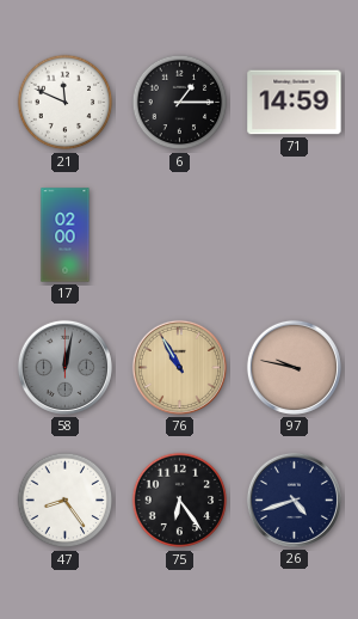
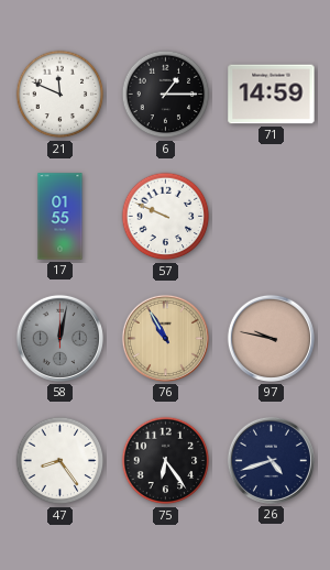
17: 02:00 -> 01:55 (61, 217)
57: none -> 9:49 (166, 217)
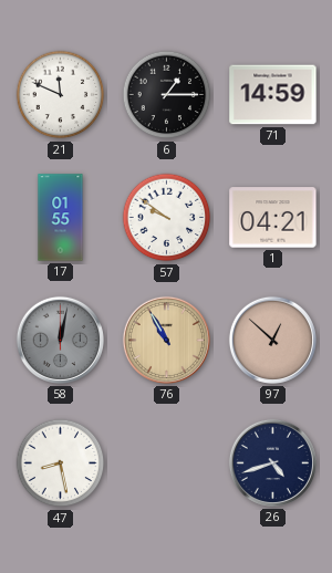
57: 9:49 -> 9:51 (167, 218)
1: none -> 04:21 (273, 218)
97: 9:47 -> 12:52 (272, 340)
47: 8:24 -> 8:28 (61, 463)
75: 6:24 -> none (166, 461)
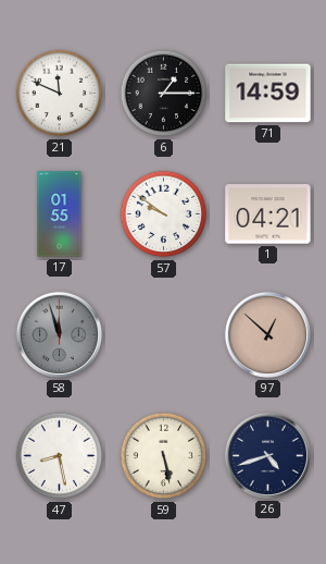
58: 12:02 -> 11:57 (59, 334)
76: 10:55 -> none (166, 340)
59: none -> 5:28 (164, 456)
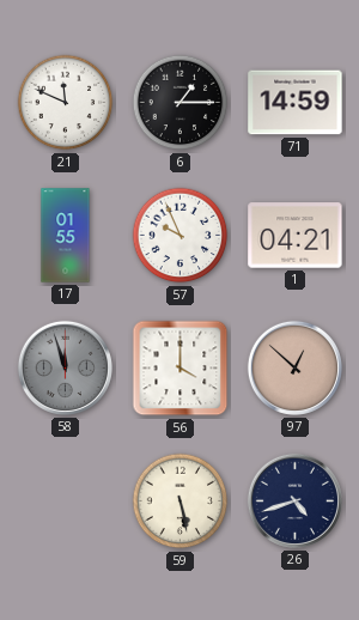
57: 9:51 -> 9:56 (181, 236)
56: none -> 4:00 (181, 369)
47: 8:28 -> none (60, 456)
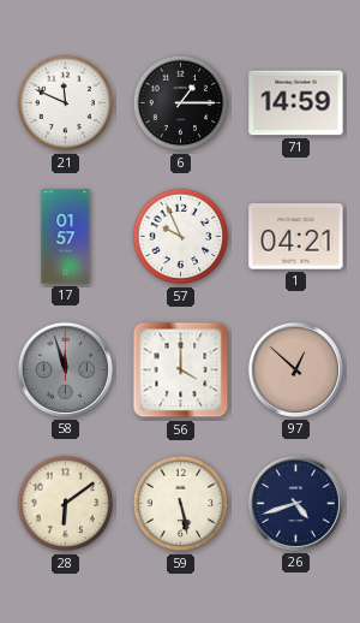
17: 01:55 -> 01:57 (66, 237)
28: none -> 6:09 (66, 504)
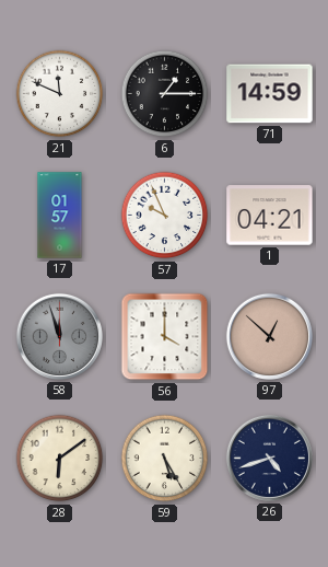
59: 5:28 -> 5:25 (165, 459)
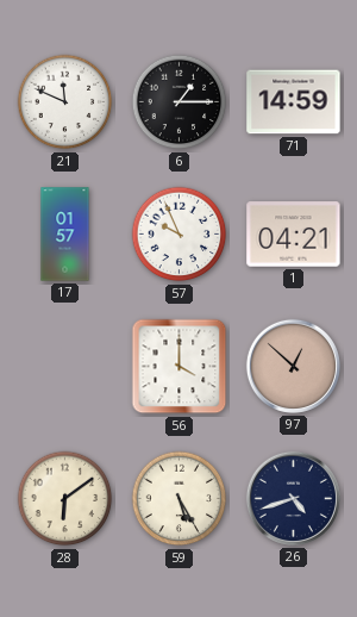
58: 11:57 -> none (59, 336)
